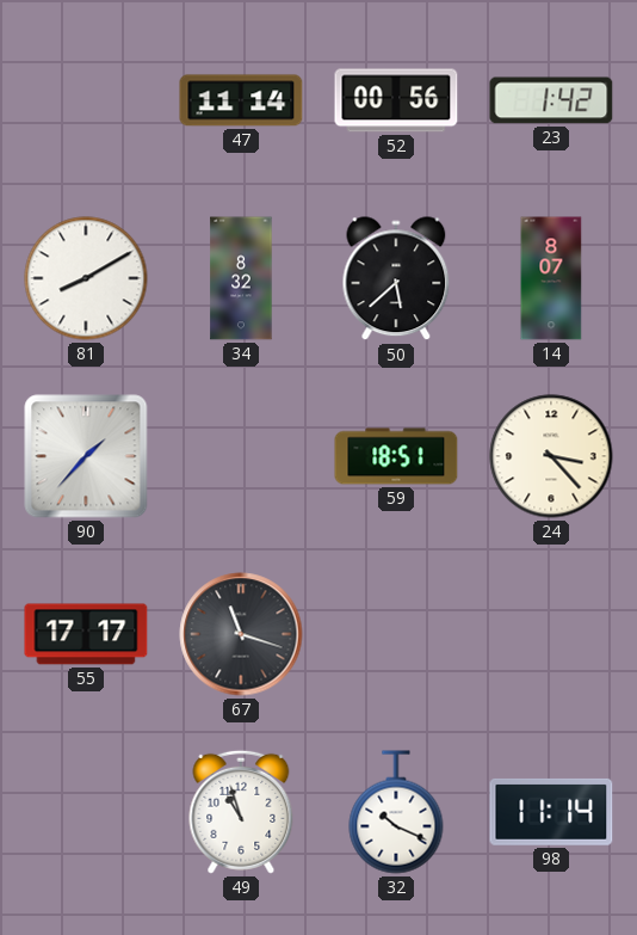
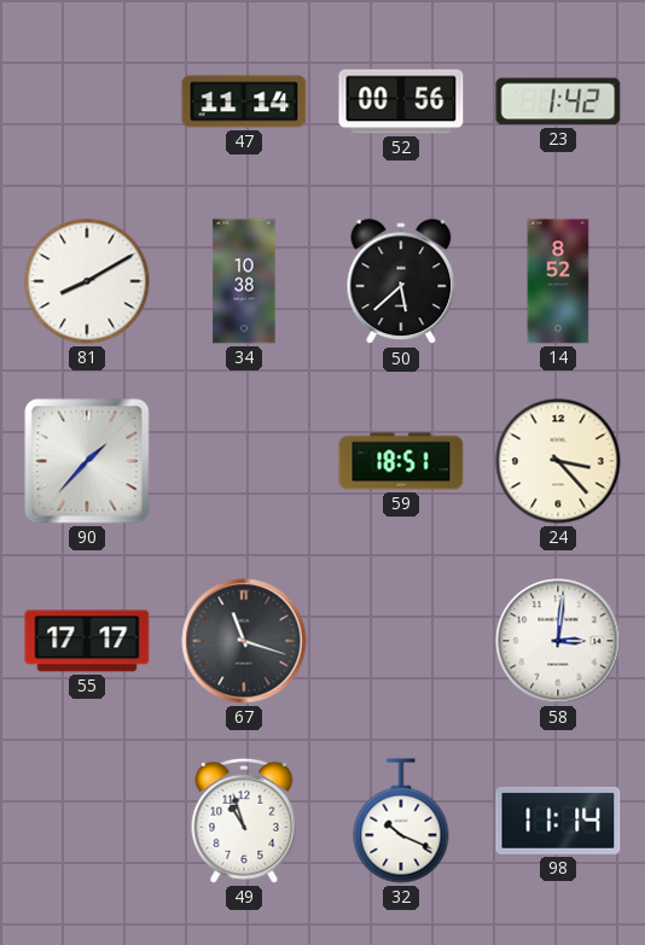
34: 8:32 -> 10:38 (244, 281)
14: 8:07 -> 8:52 (558, 281)
58: none -> 3:01 (558, 641)
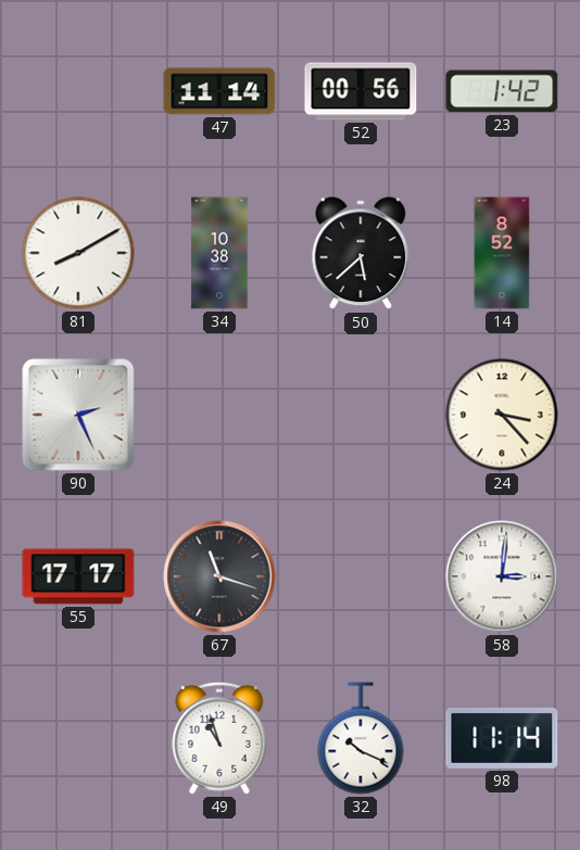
90: 1:37 -> 2:26 (78, 415)
59: 18:51 -> none (401, 461)
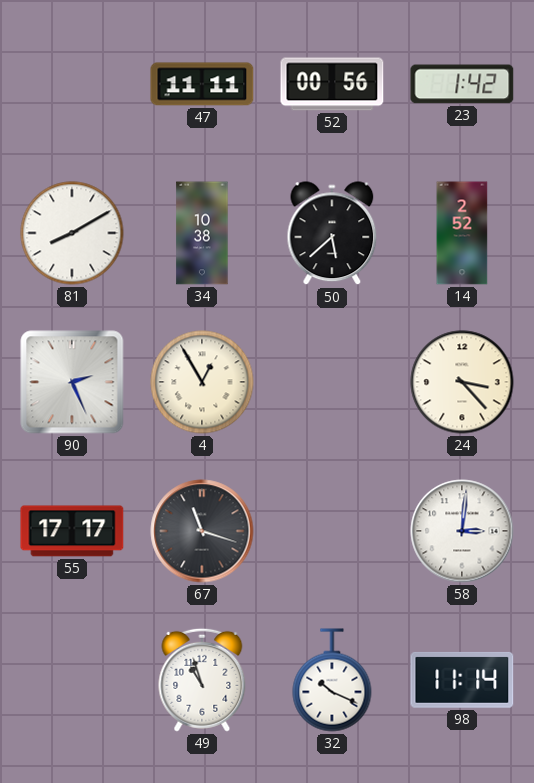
47: 11:14 -> 11:11 (202, 84)
14: 8:52 -> 2:52 (462, 233)
4: none -> 12:55 (202, 382)
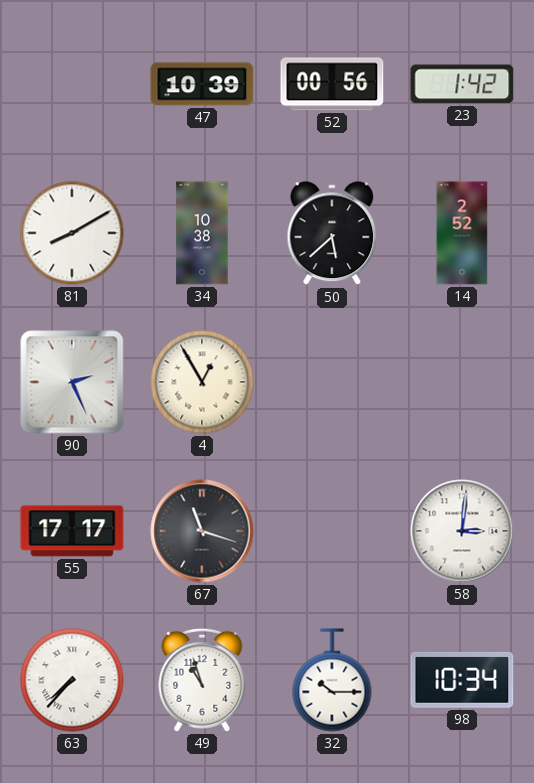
47: 11:11 -> 10:39 (202, 84)
24: 3:23 -> none (462, 382)
63: none -> 7:37 (72, 680)
32: 10:19 -> 10:15 (332, 680)
98: 11:14 -> 10:34 (462, 680)
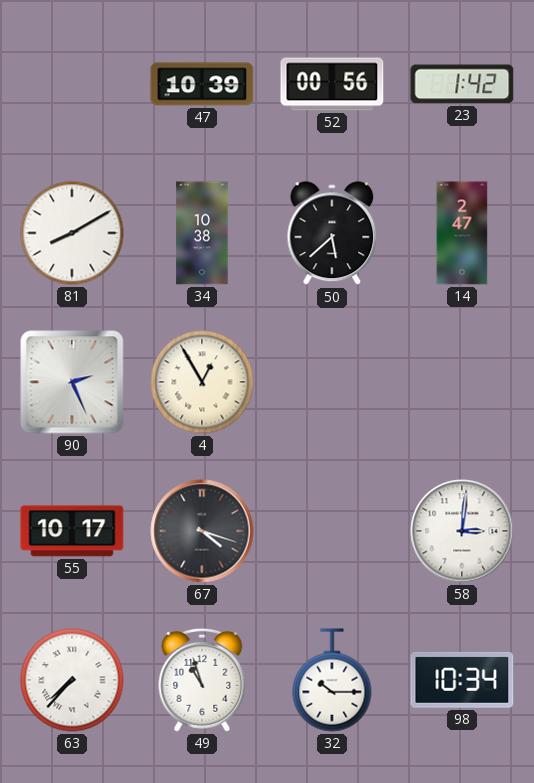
14: 2:52 -> 2:47 (462, 233)
55: 17:17 -> 10:17 (72, 531)
67: 11:18 -> 4:18 (202, 531)
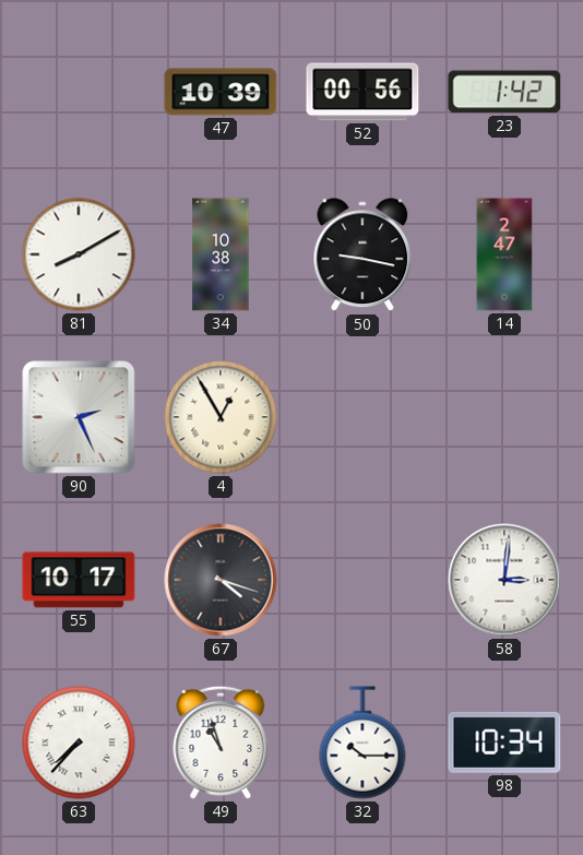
50: 5:38 -> 9:17 (362, 256)
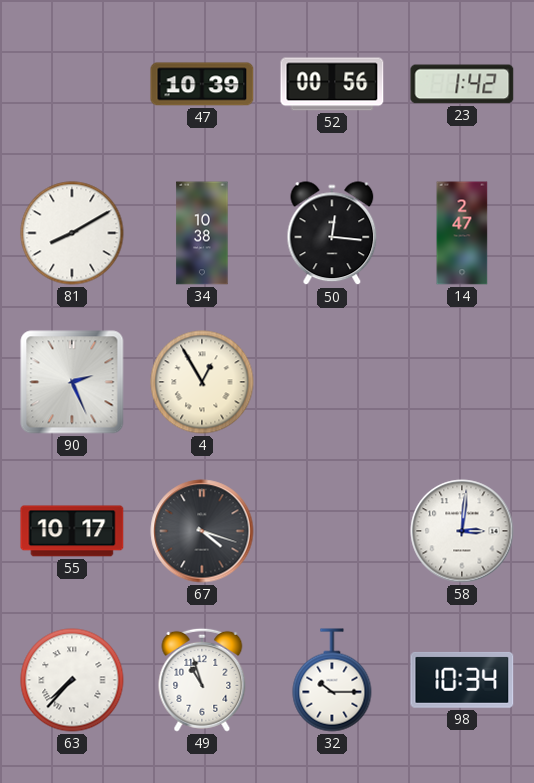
50: 9:17 -> 12:16 (332, 234)
